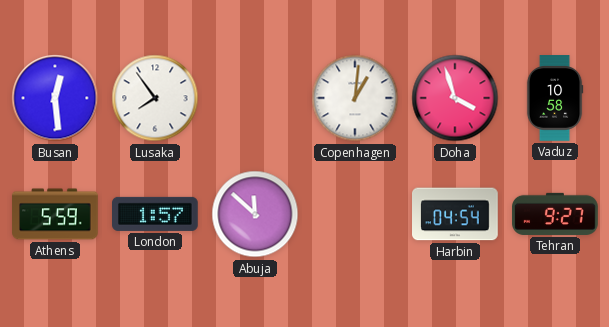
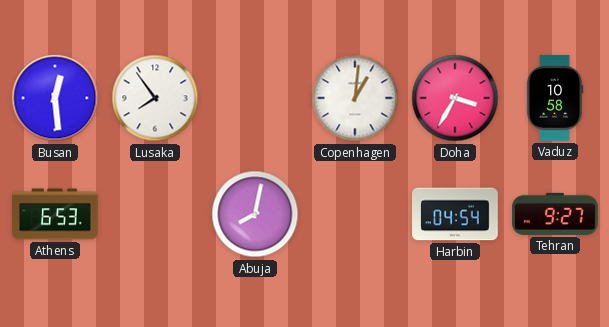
Doha: 3:57 -> 3:35 (455, 98)
Athens: 5:59 -> 6:53 (55, 214)
London: 1:57 -> none (156, 214)
Abuja: 11:52 -> 8:02 (255, 214)
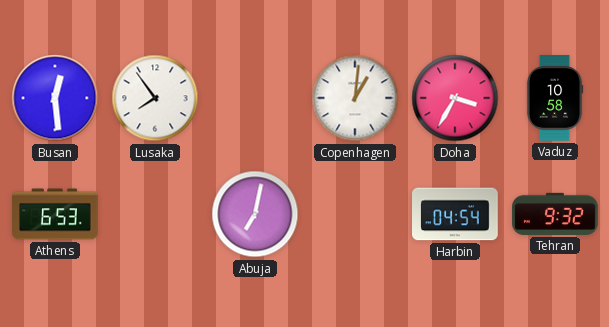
Abuja: 8:02 -> 7:02 (255, 214)
Tehran: 9:27 -> 9:32 (555, 214)
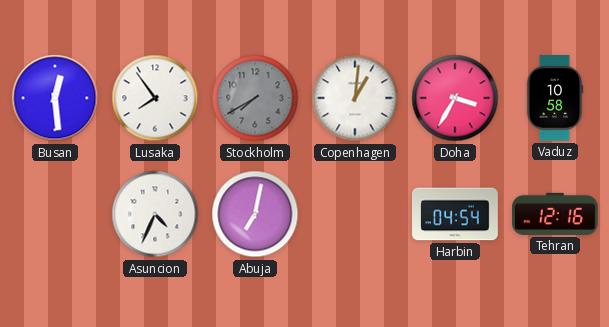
Stockholm: none -> 7:40 (255, 98)
Athens: 6:53 -> none (55, 214)
Asuncion: none -> 4:34 (155, 214)
Tehran: 9:32 -> 12:16 (555, 214)
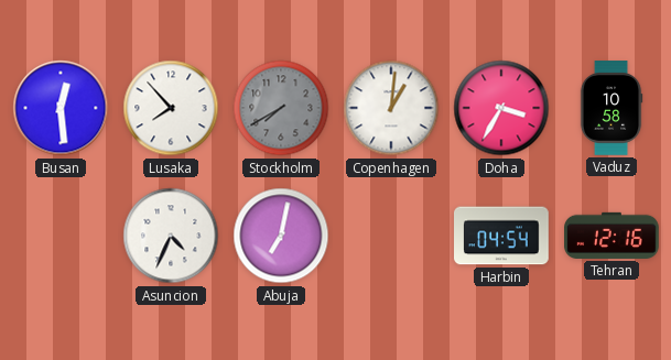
Lusaka: 7:54 -> 7:53 (171, 108)
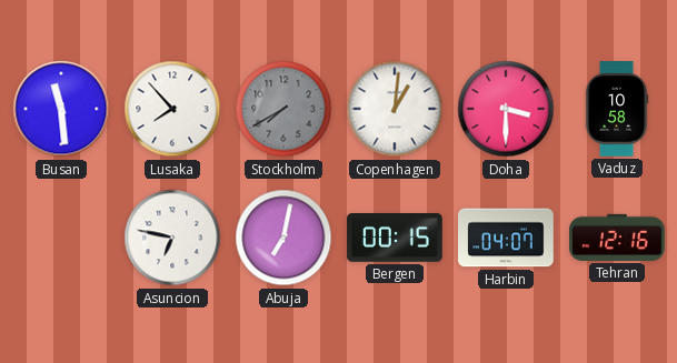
Busan: 12:29 -> 11:29 (61, 109)
Doha: 3:35 -> 3:30 (506, 109)
Asuncion: 4:34 -> 6:47 (172, 238)
Bergen: none -> 00:15 (395, 238)
Harbin: 04:54 -> 04:07 (506, 238)
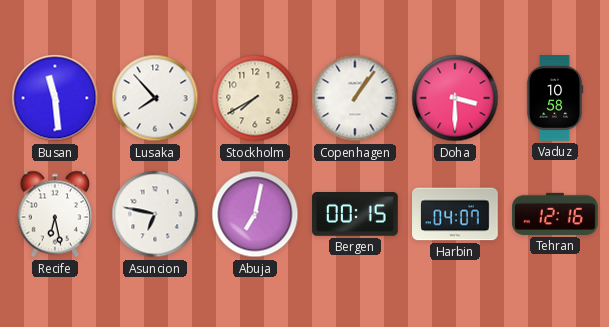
Stockholm dial: grey -> cream (255, 98)
Copenhagen: 1:01 -> 1:06 (355, 98)
Recife: none -> 6:28 (54, 214)
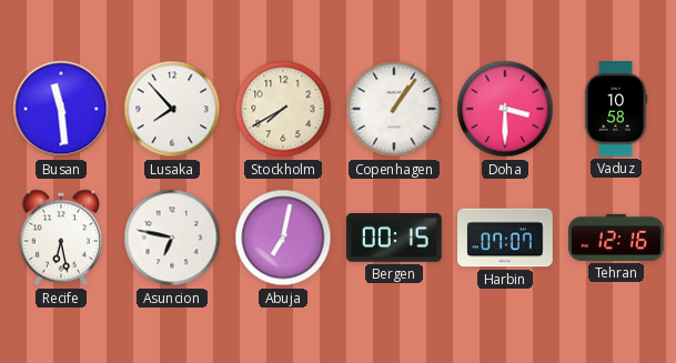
Harbin: 04:07 -> 07:07 (505, 238)
